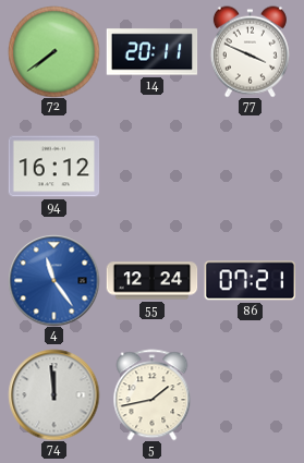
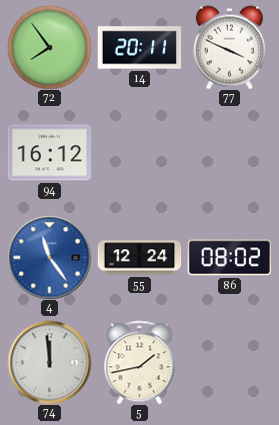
72: 7:39 -> 7:54 (49, 47)
86: 07:21 -> 08:02 (229, 258)
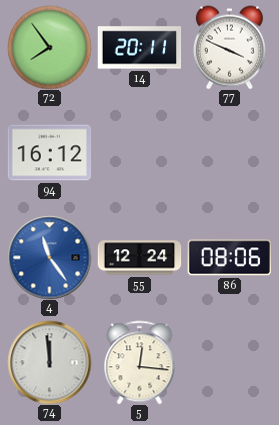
86: 08:02 -> 08:06 (229, 258)
5: 1:43 -> 12:16 (140, 362)
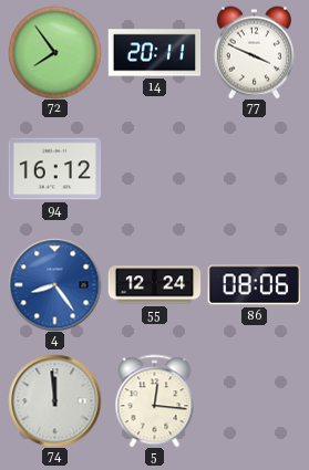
4: 11:24 -> 8:24 (54, 284)
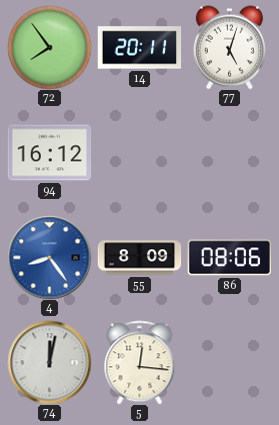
77: 3:49 -> 5:03 (229, 47)
55: 12:24 -> 8:09 (139, 258)
74: 11:59 -> 12:02 (49, 362)
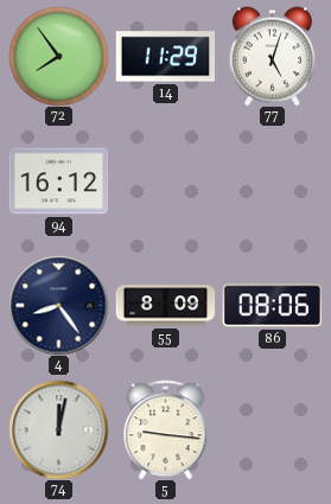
14: 20:11 -> 11:29 (165, 57)
4 dial: blue -> navy (58, 305)
5: 12:16 -> 9:16 (166, 429)
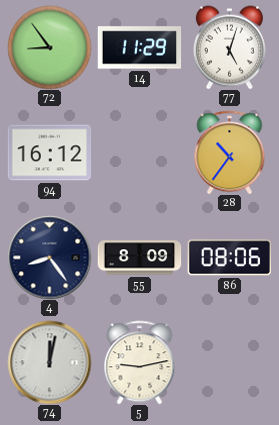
72: 7:54 -> 8:54 (49, 47)
28: none -> 10:36 (230, 152)
5: 9:16 -> 9:13 (140, 362)
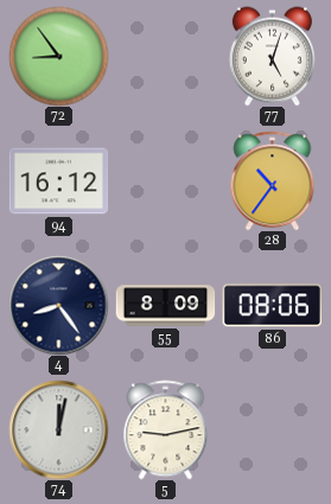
14: 11:29 -> none (139, 48)
